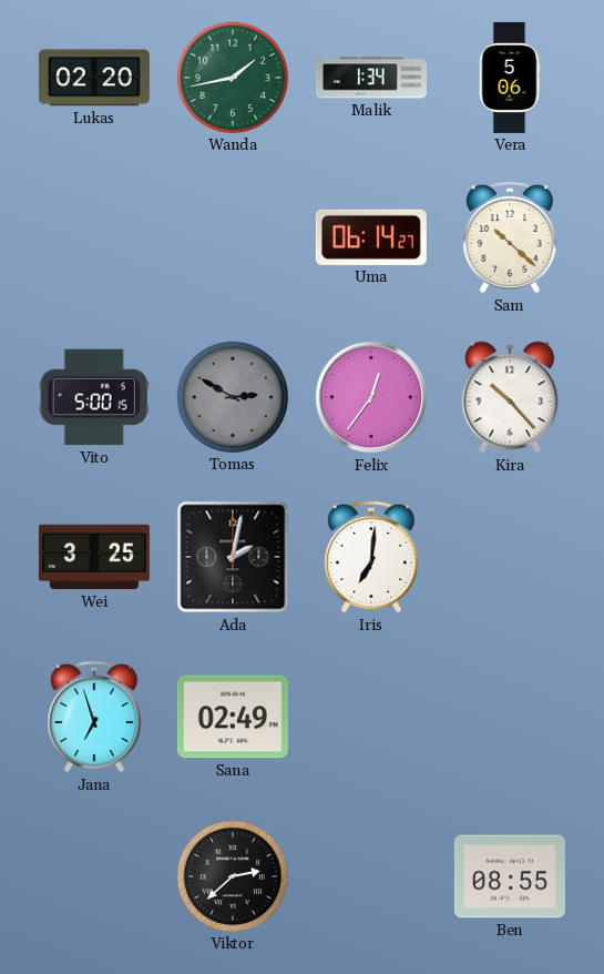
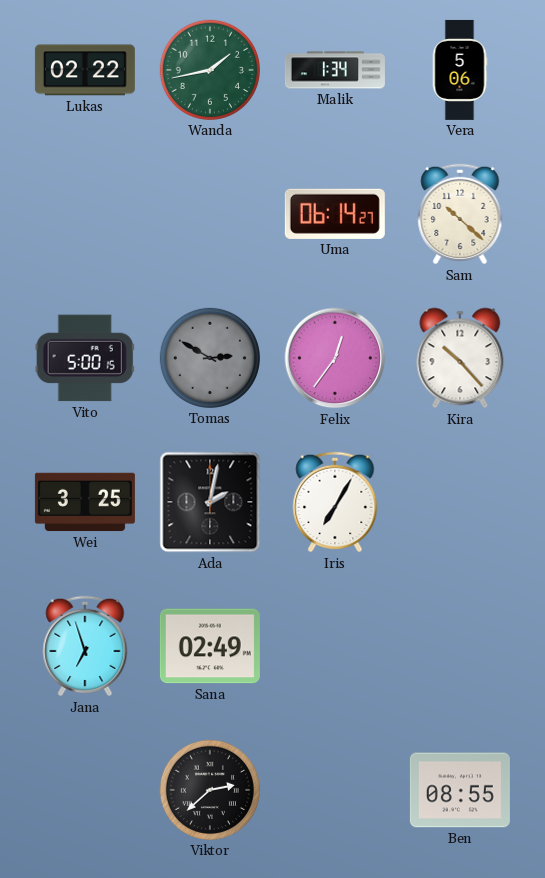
Lukas: 02:20 -> 02:22 (85, 70)
Iris: 7:01 -> 7:05 (335, 502)
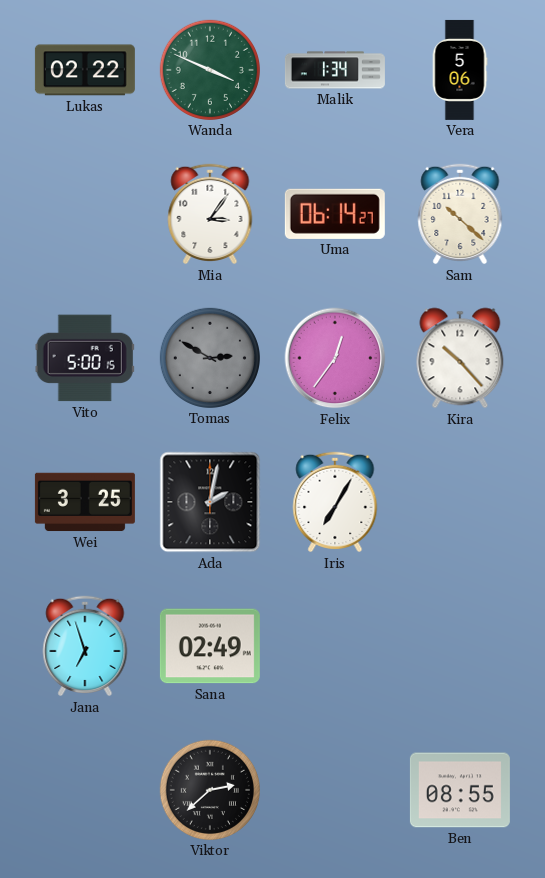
Wanda: 1:43 -> 3:49 (210, 70)
Mia: none -> 3:06 (210, 214)
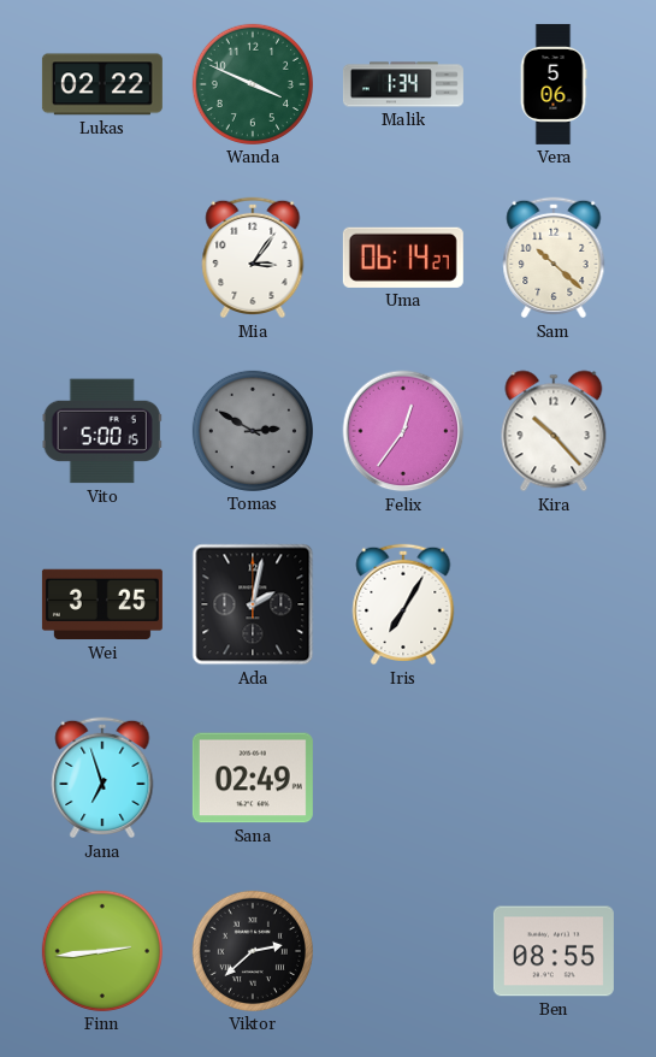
Finn: none -> 2:44 (102, 951)
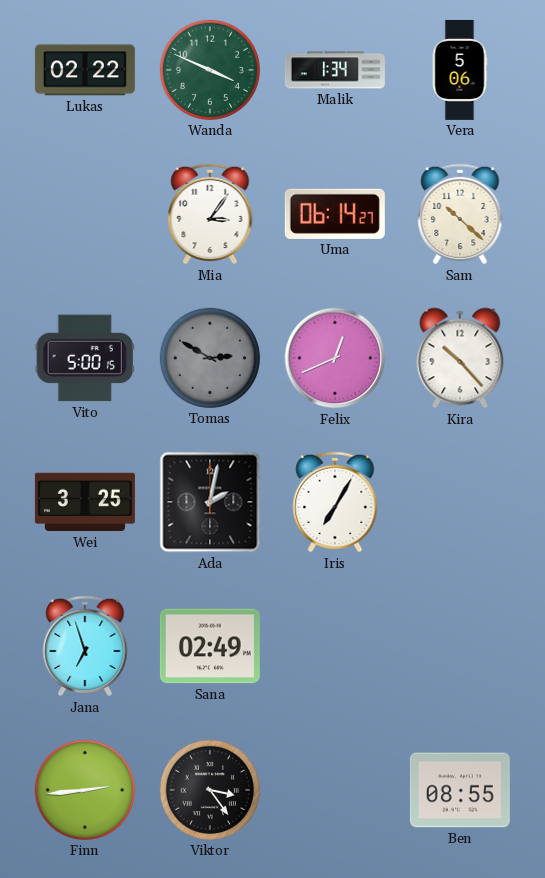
Felix: 12:36 -> 12:41 (335, 358)
Viktor: 2:38 -> 3:24 (210, 790)
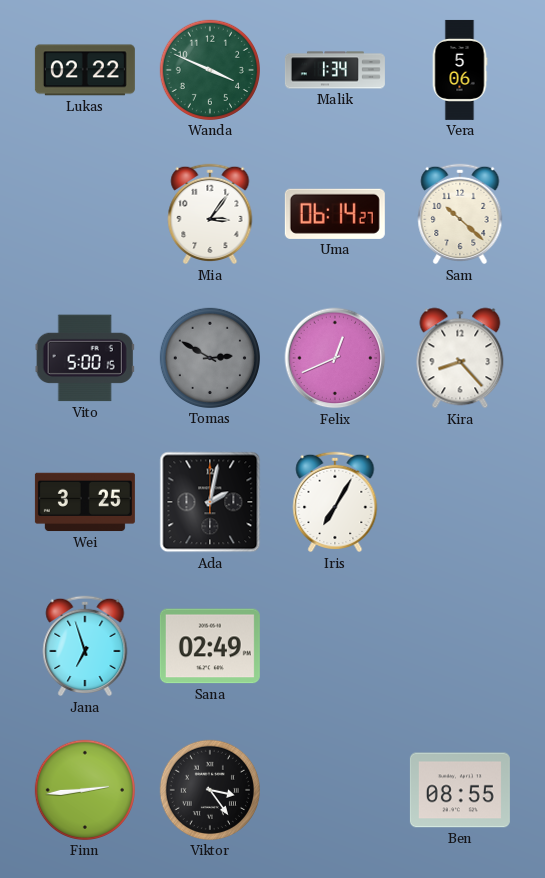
Kira: 10:23 -> 8:23 (460, 358)
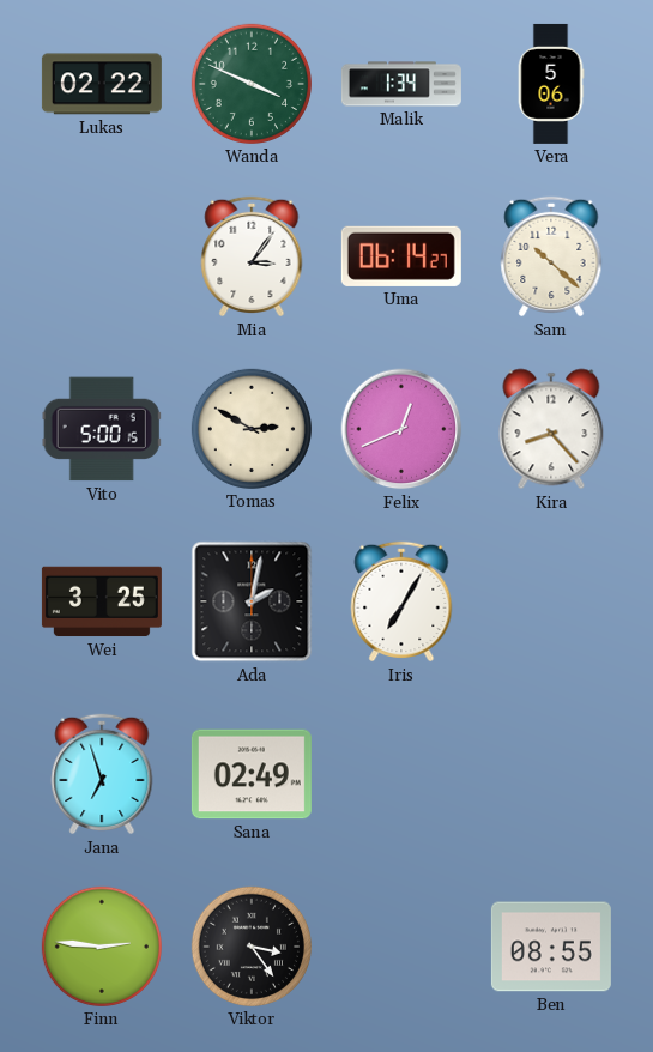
Tomas dial: grey -> cream (252, 429)
Finn: 2:44 -> 2:46 (102, 947)
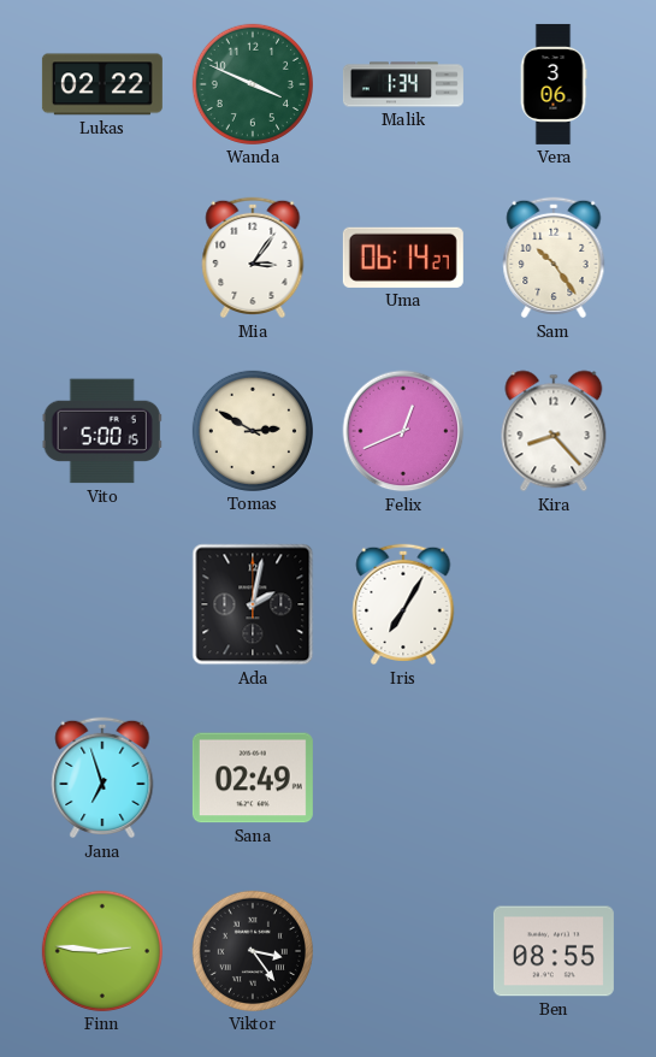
Vera: 5:06 -> 3:06 (554, 84)
Sam: 10:22 -> 10:24 (554, 258)
Wei: 3:25 -> none (102, 601)
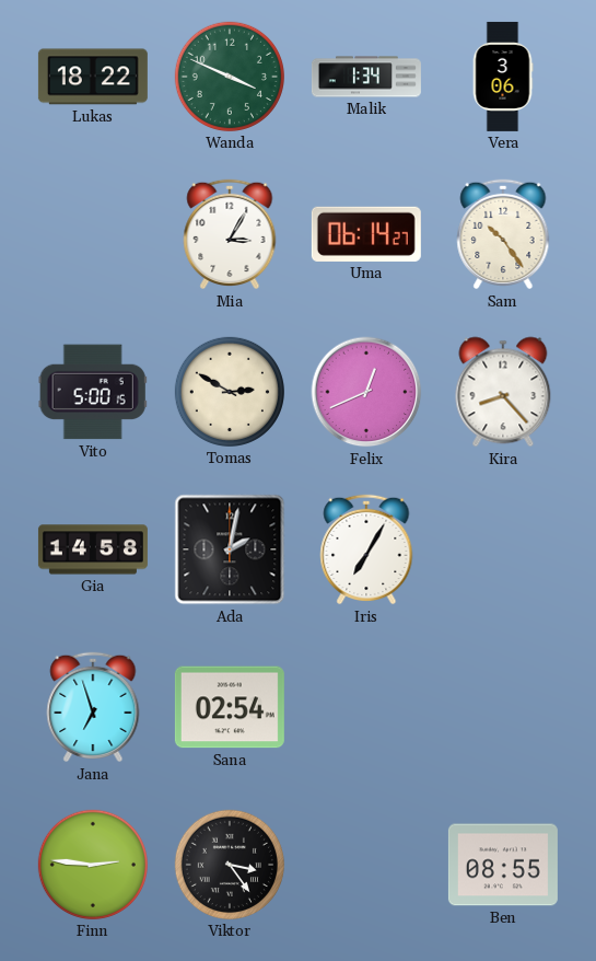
Lukas: 02:22 -> 18:22 (93, 77)
Mia: 3:06 -> 3:05 (230, 234)
Gia: none -> 14:58 (93, 549)
Sana: 02:49 -> 02:54 (230, 707)
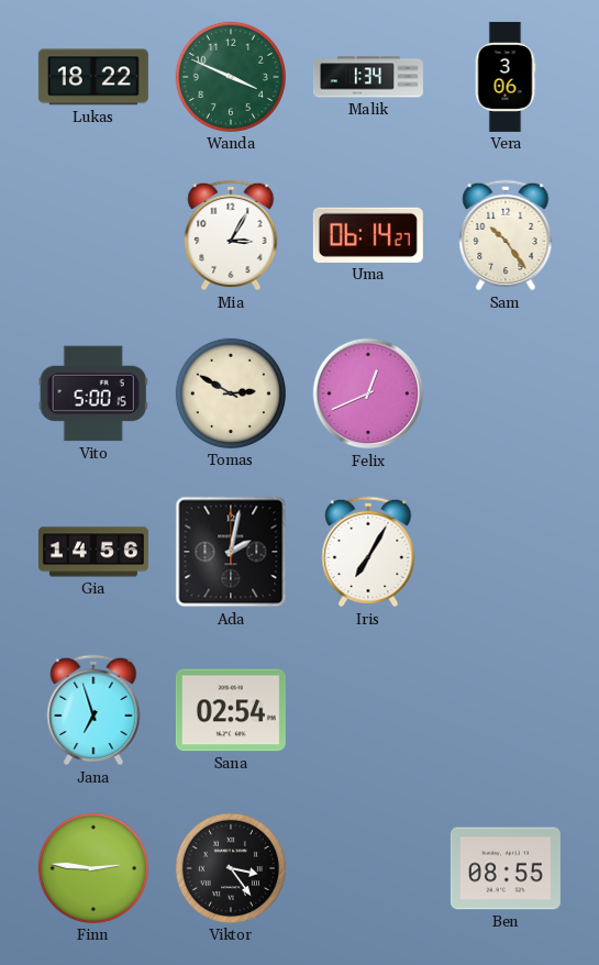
Kira: 8:23 -> none (503, 392)
Gia: 14:58 -> 14:56 (93, 552)
